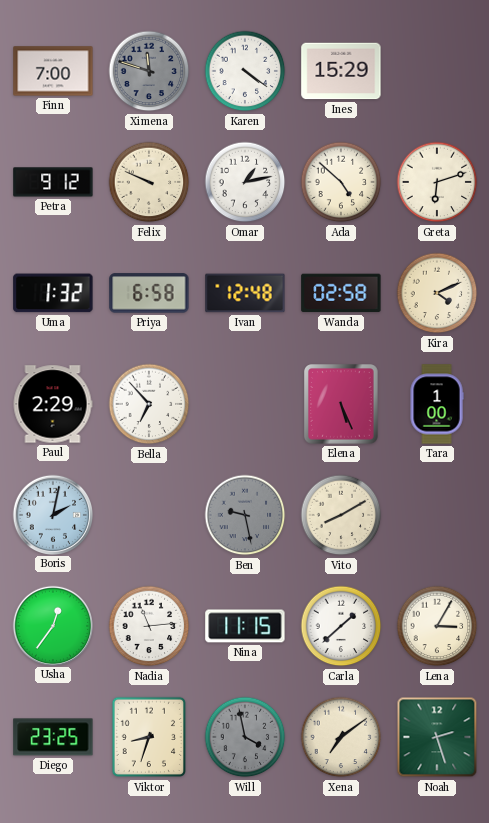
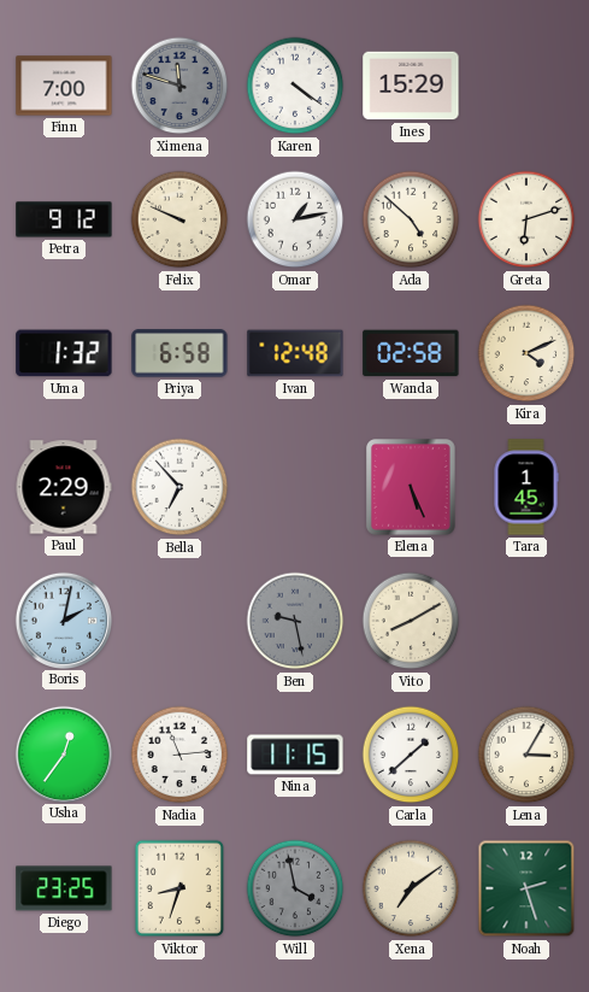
Tara: 1:00 -> 1:45 (526, 487)
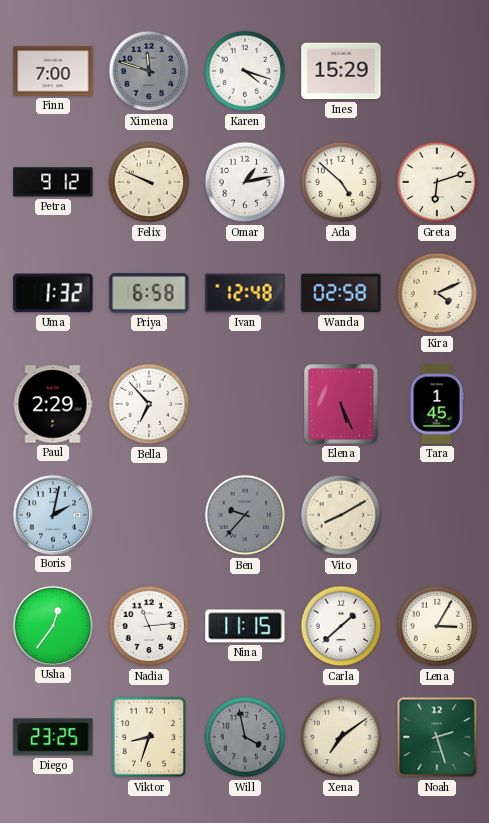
Karen: 4:21 -> 4:18 (245, 71)
Ben: 9:28 -> 9:37 (245, 515)
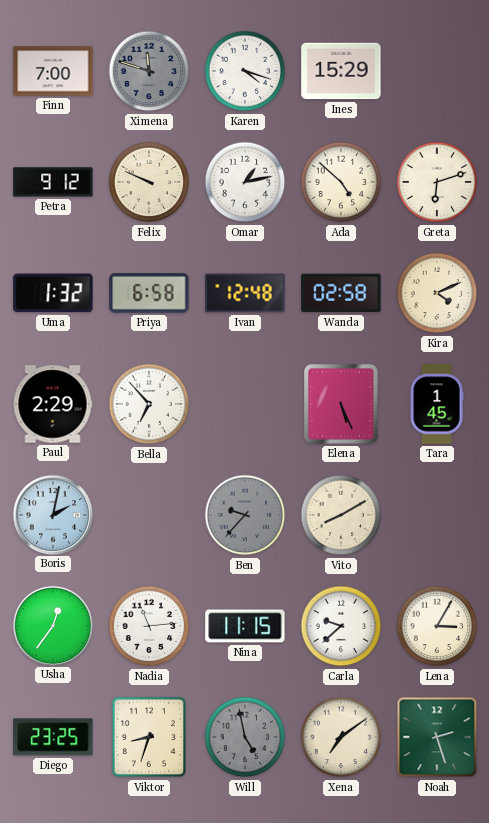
Carla: 1:38 -> 9:38 (341, 626)
Will: 3:58 -> 4:58 (245, 737)
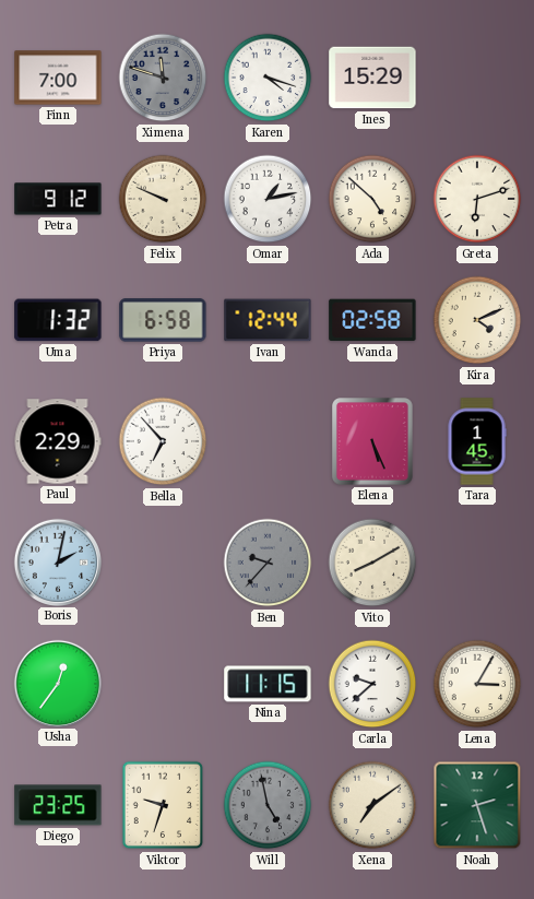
Ivan: 12:48 -> 12:44 (268, 320)
Nadia: 11:14 -> none (149, 626)
Viktor: 8:33 -> 9:33 (162, 805)
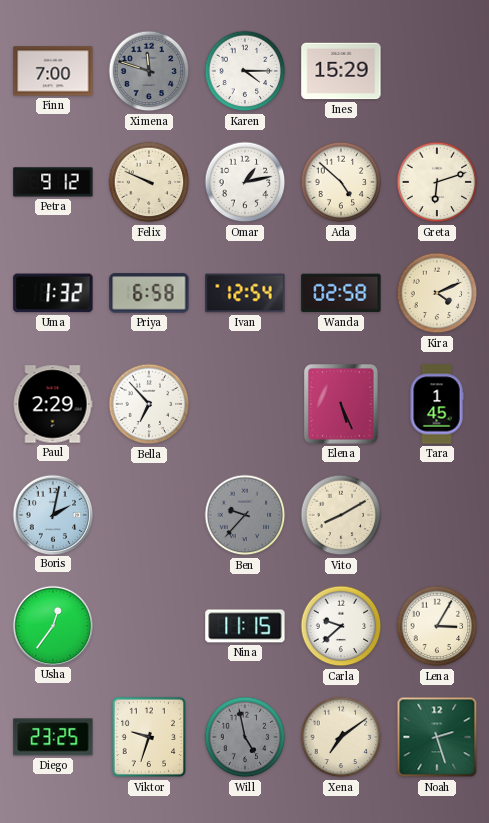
Karen: 4:18 -> 4:15 (245, 71)
Ivan: 12:44 -> 12:54 (245, 293)
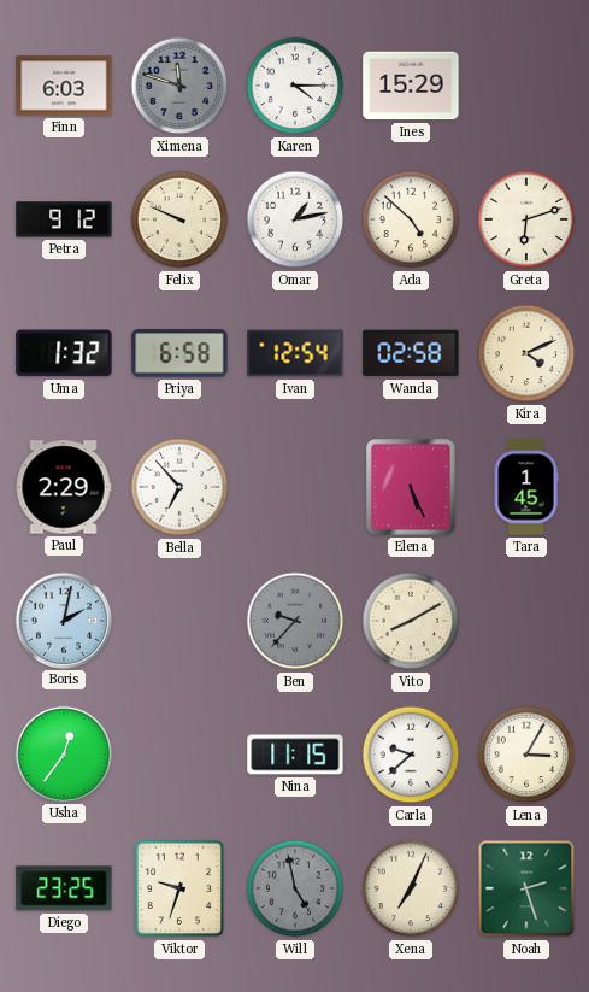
Finn: 7:00 -> 6:03 (64, 86)
Xena: 7:09 -> 7:04 (411, 888)
